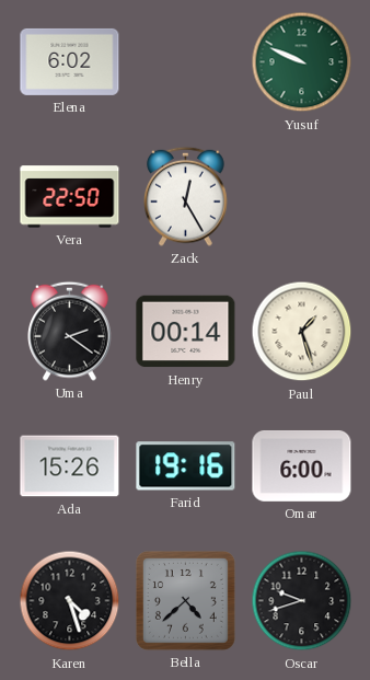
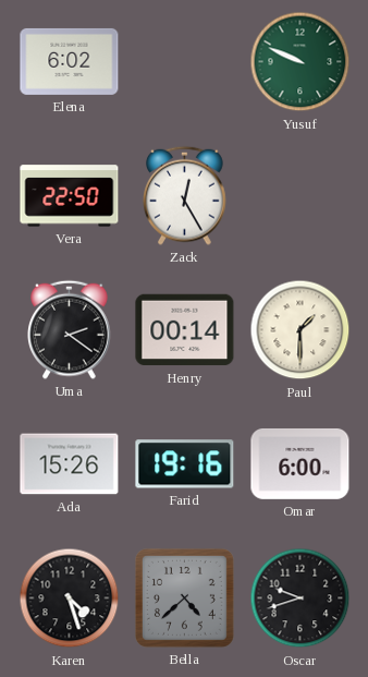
Paul: 1:27 -> 1:30 (300, 330)
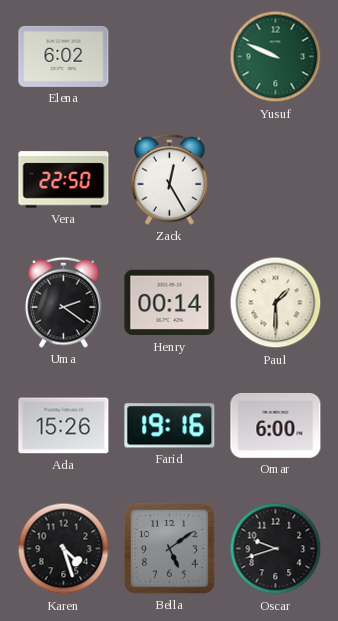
Bella: 4:38 -> 5:09 (169, 548)
